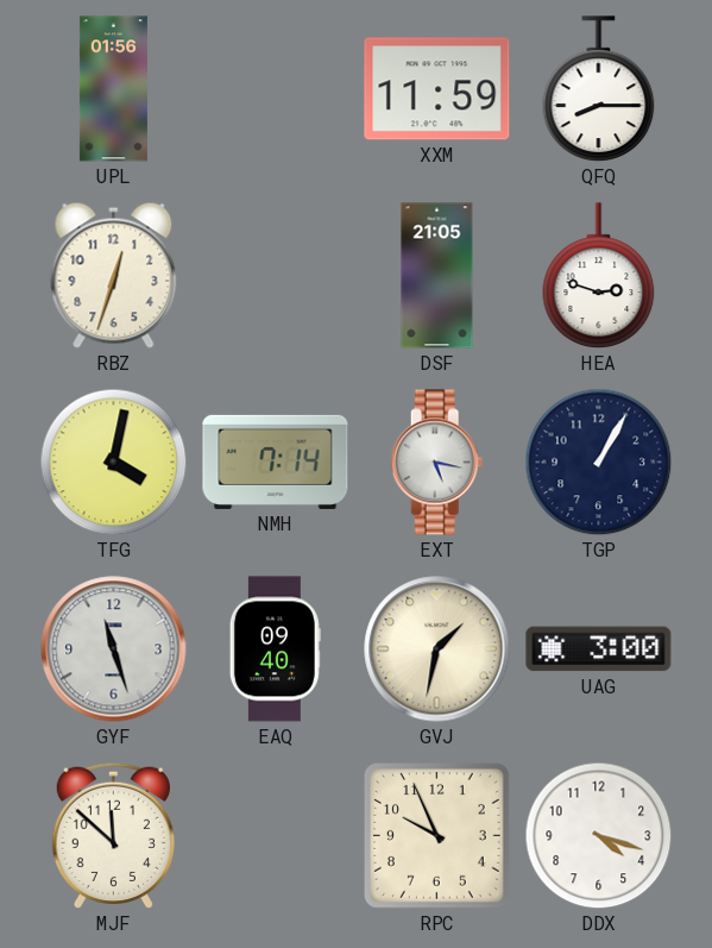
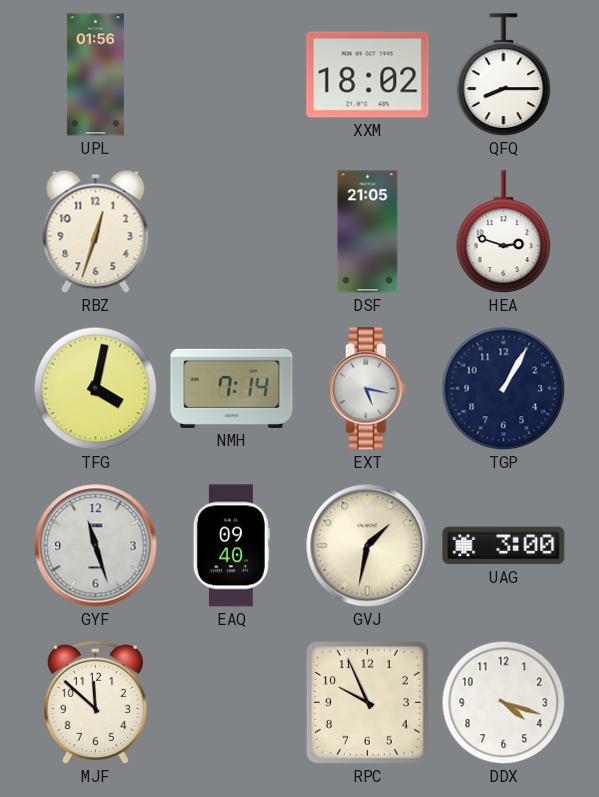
XXM: 11:59 -> 18:02 (368, 75)
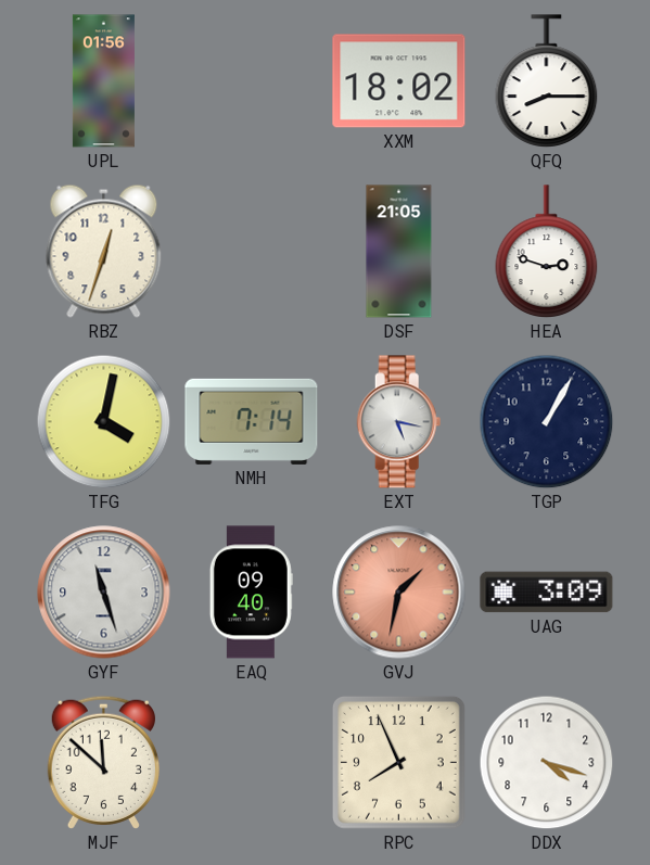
GVJ dial: cream -> salmon (399, 593)
UAG: 3:00 -> 3:09 (547, 593)
RPC: 9:56 -> 7:56 (398, 762)
